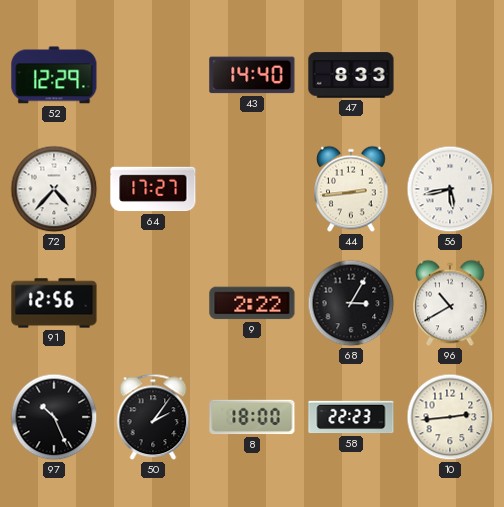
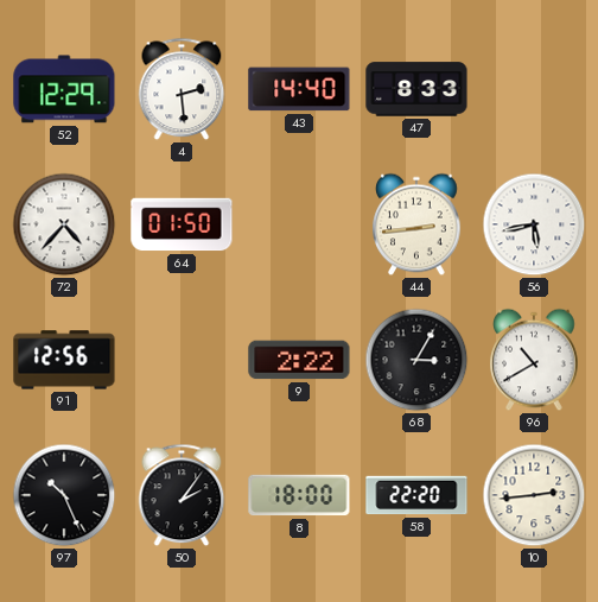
4: none -> 2:29 (182, 89)
64: 17:27 -> 01:50 (182, 224)
58: 22:23 -> 22:20 (416, 495)
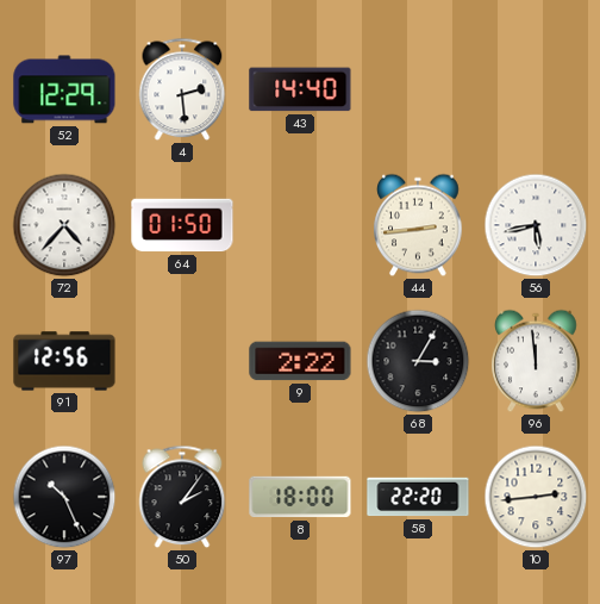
47: 8:33 -> none (416, 89)
96: 10:40 -> 11:59 (536, 361)
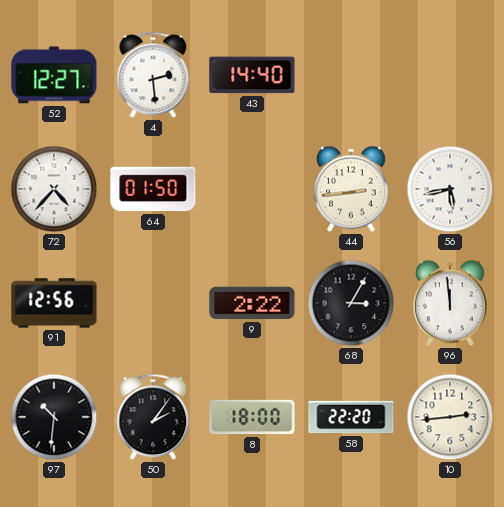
52: 12:29 -> 12:27 (54, 75)
97: 10:26 -> 10:31 (54, 417)
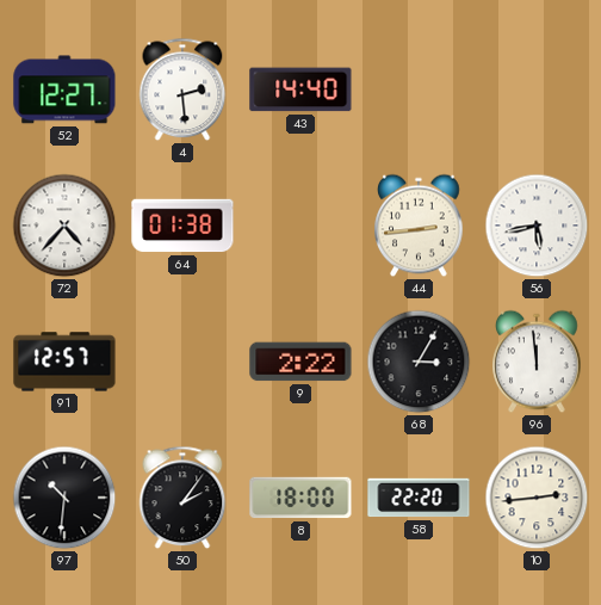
64: 01:50 -> 01:38 (182, 226)
91: 12:56 -> 12:57 (64, 362)
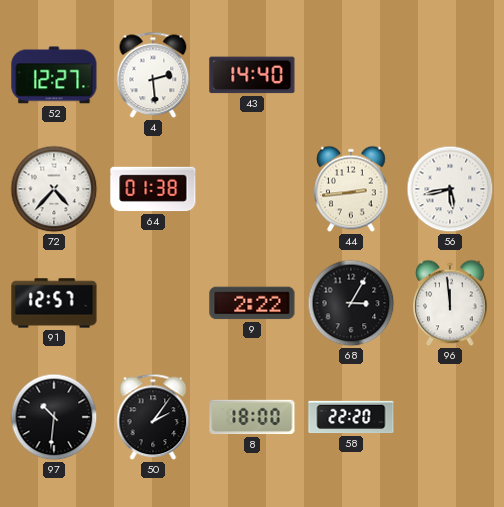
10: 2:44 -> none (537, 498)
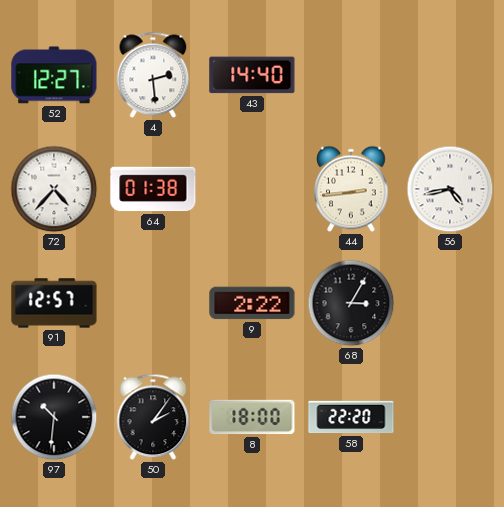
56: 5:43 -> 4:43 (450, 189)
96: 11:59 -> none (450, 303)
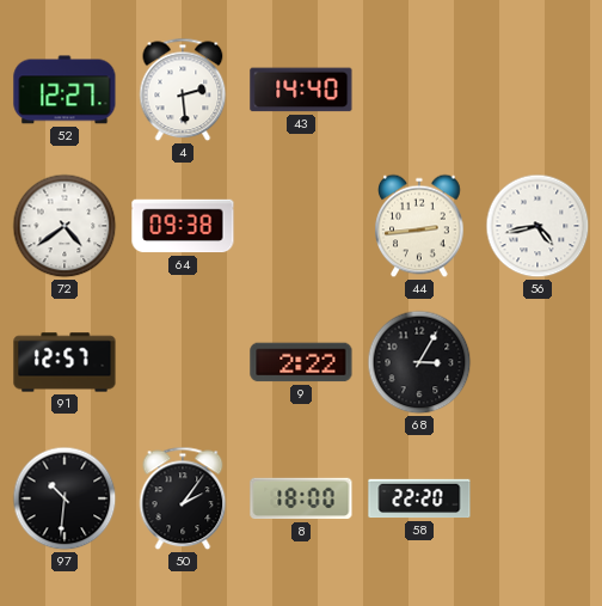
72: 4:37 -> 4:39 (64, 226)
64: 01:38 -> 09:38 (183, 226)
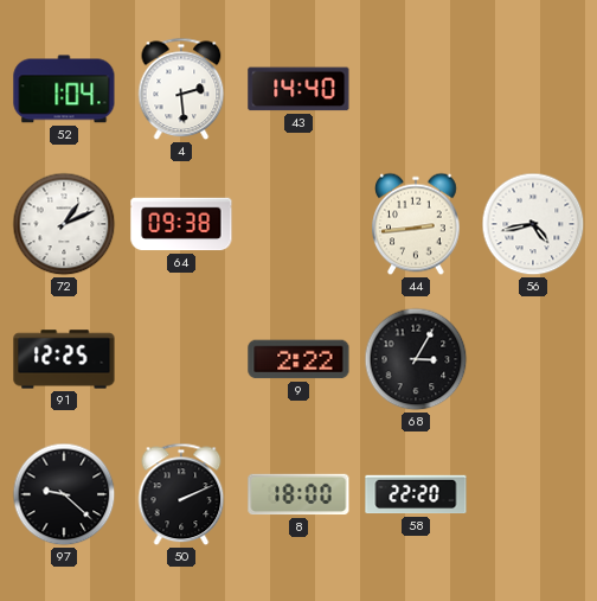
52: 12:27 -> 1:04 (64, 89)
72: 4:39 -> 1:11 (64, 224)
91: 12:57 -> 12:25 (64, 359)
97: 10:31 -> 9:22 (64, 494)
50: 2:06 -> 2:11 (181, 494)
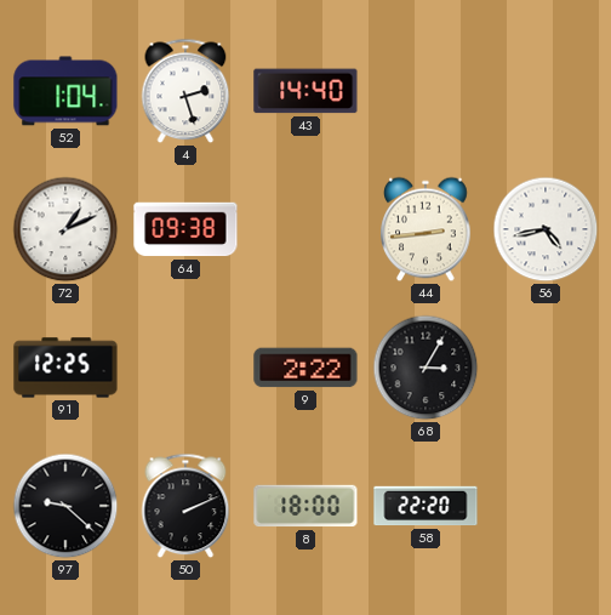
4: 2:29 -> 2:27 (185, 91)
